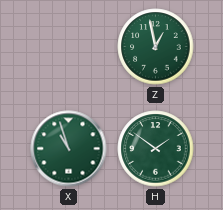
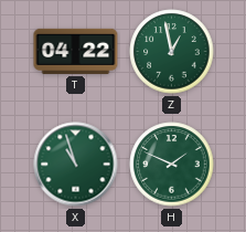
T: none -> 04:22 (76, 51)
H: 1:51 -> 1:49 (172, 165)
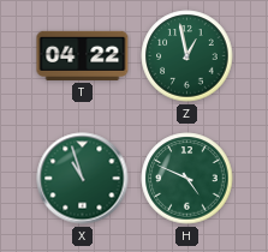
H: 1:49 -> 4:49 (187, 179)
